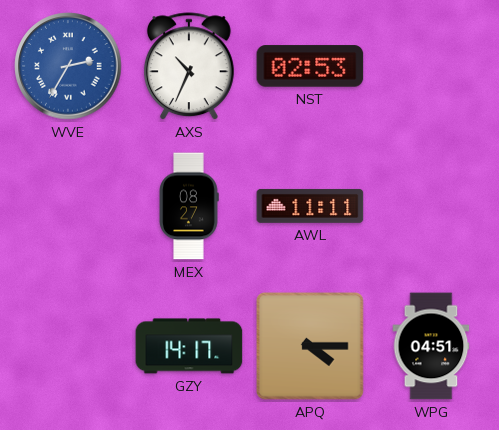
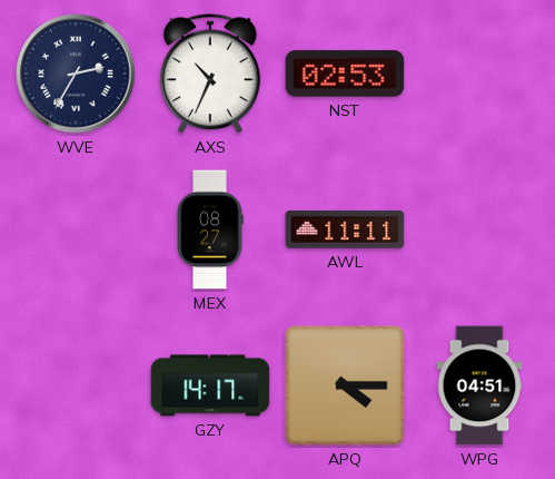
WVE dial: blue -> navy (76, 74)
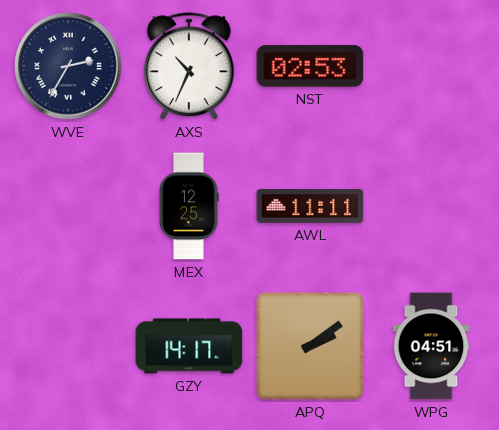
MEX: 08:27 -> 12:25 (189, 206)
APQ: 4:15 -> 2:09 (311, 347)
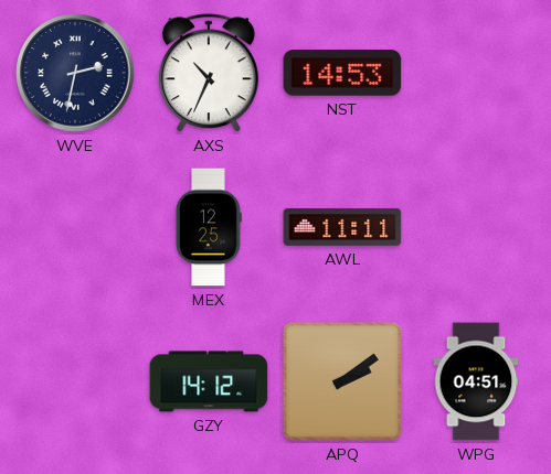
WVE: 2:35 -> 2:32 (75, 73)
NST: 02:53 -> 14:53 (342, 73)
GZY: 14:17 -> 14:12 (209, 381)
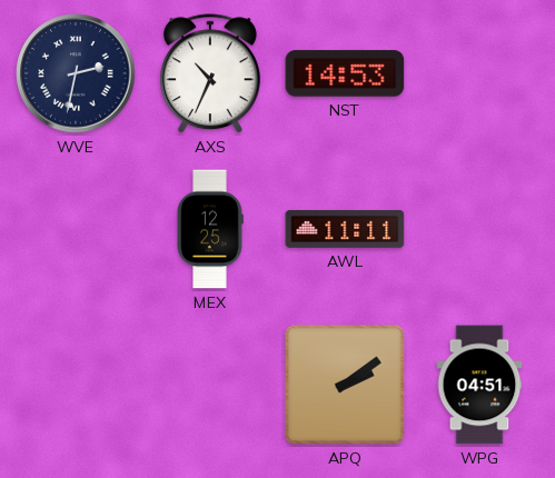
GZY: 14:12 -> none (209, 381)
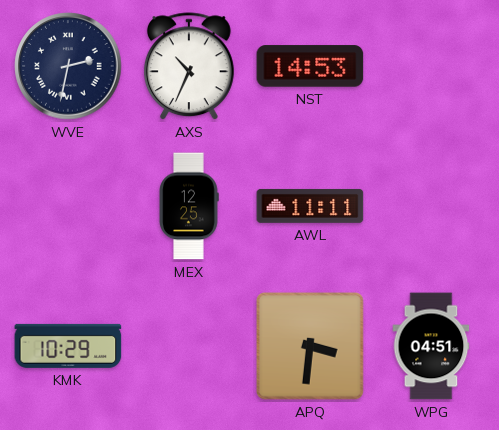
KMK: none -> 10:29 (68, 346)
APQ: 2:09 -> 3:31 (311, 347)
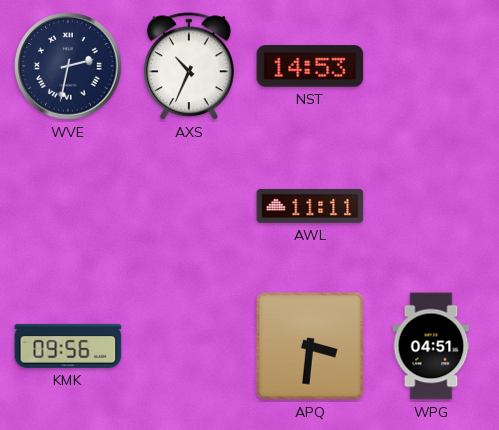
MEX: 12:25 -> none (189, 206)
KMK: 10:29 -> 09:56 (68, 346)
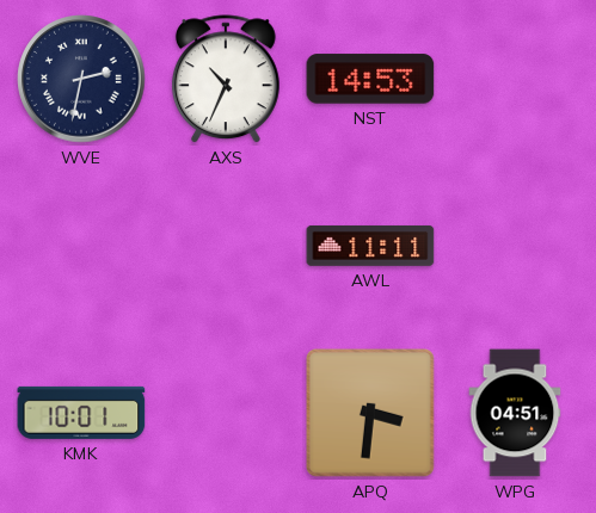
KMK: 09:56 -> 10:01 (81, 413)
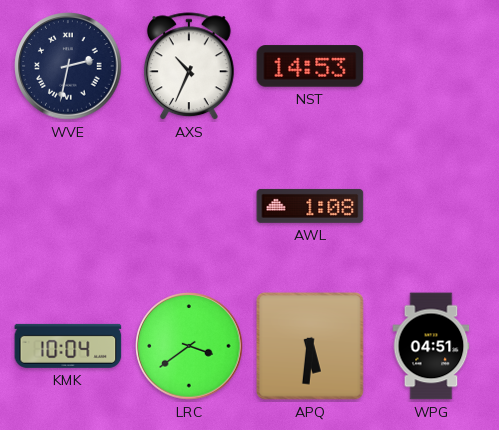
AWL: 11:11 -> 1:08 (310, 206)
KMK: 10:01 -> 10:04 (68, 346)
LRC: none -> 3:39 (189, 346)
APQ: 3:31 -> 5:31 (311, 347)
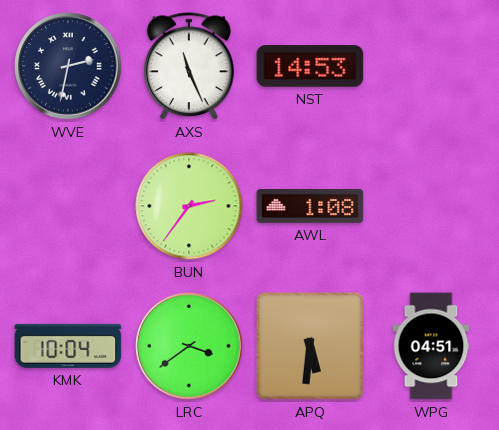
AXS: 10:34 -> 11:26 (189, 67)
BUN: none -> 2:36 (189, 206)
